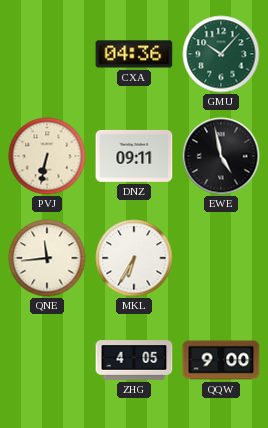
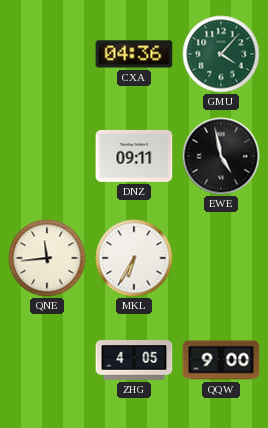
GMU: 10:07 -> 4:07 (221, 54)
PVJ: 6:32 -> none (47, 156)
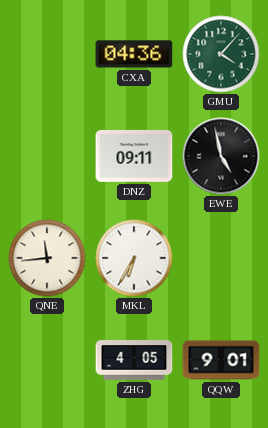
QQW: 9:00 -> 9:01 (221, 360)
